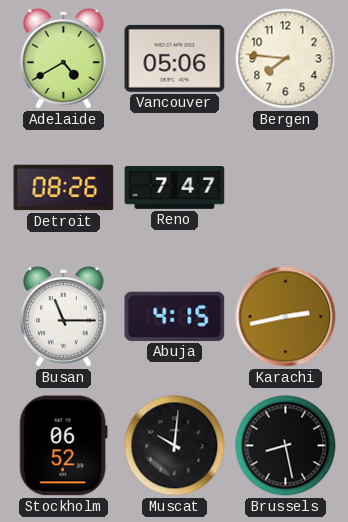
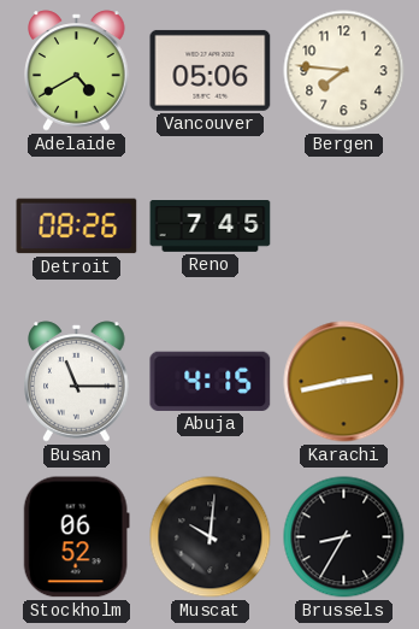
Reno: 7:47 -> 7:45 (211, 227)
Brussels: 8:28 -> 8:35 (344, 537)
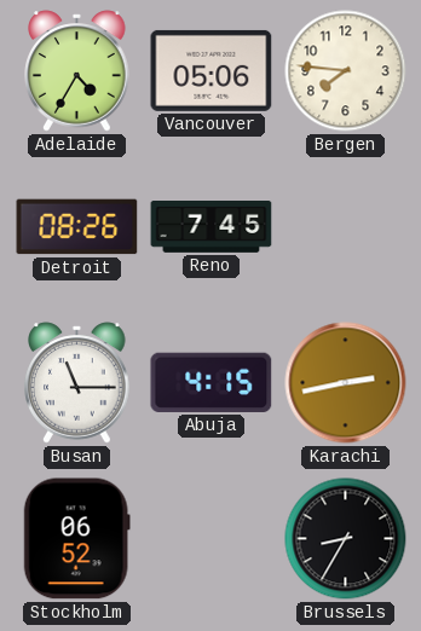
Adelaide: 4:40 -> 4:35 (77, 71)
Muscat: 10:01 -> none (211, 537)
